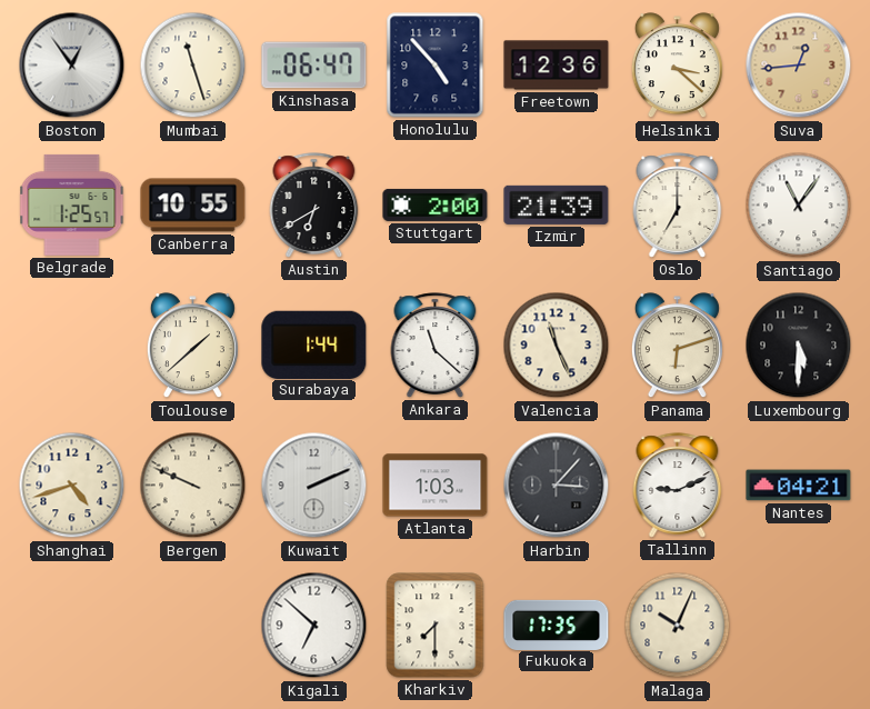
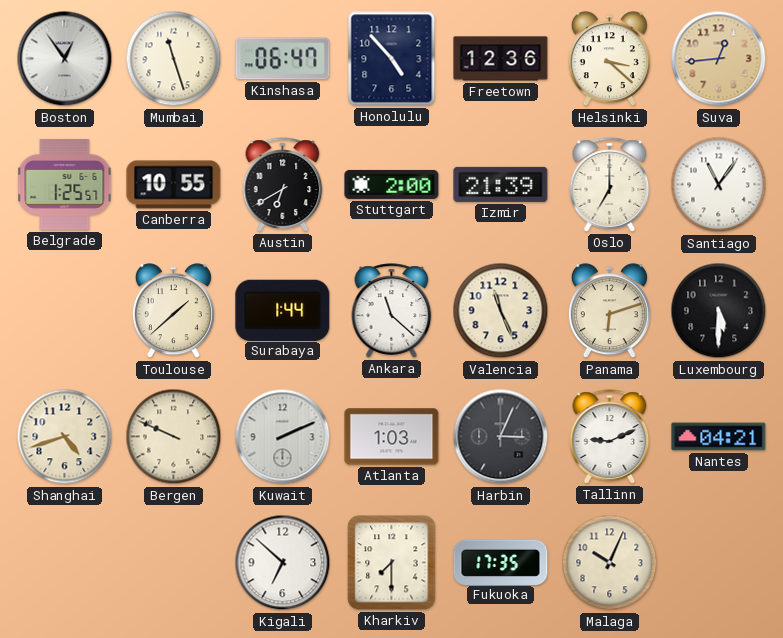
Harbin: 3:07 -> 3:04 (501, 437)
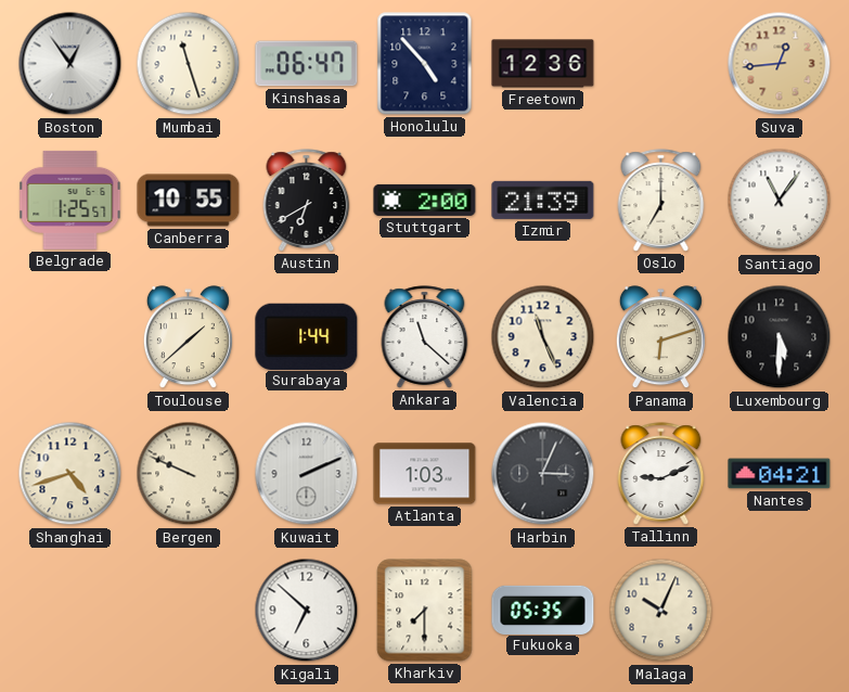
Helsinki: 3:22 -> none (609, 59)
Fukuoka: 17:35 -> 05:35 (543, 610)
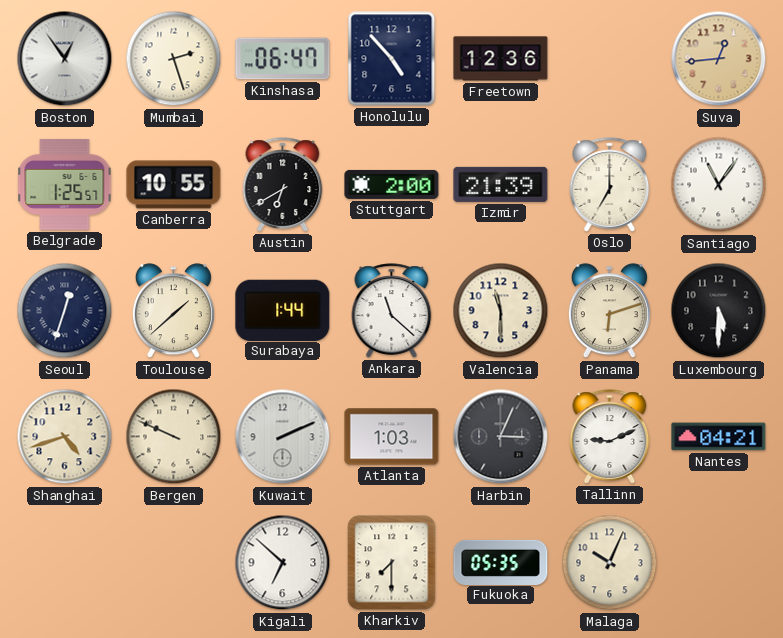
Mumbai: 11:27 -> 2:27 (174, 59)
Seoul: none -> 12:33 (65, 311)
Valencia: 11:26 -> 11:30 (501, 311)
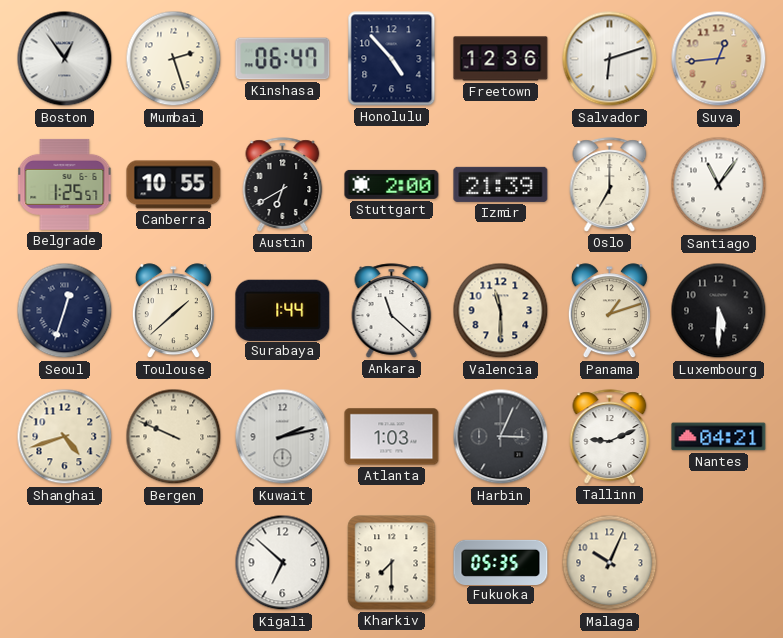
Salvador: none -> 6:12 (610, 59)
Panama: 6:12 -> 1:12 (609, 311)
Kuwait: 2:11 -> 2:13 (283, 437)
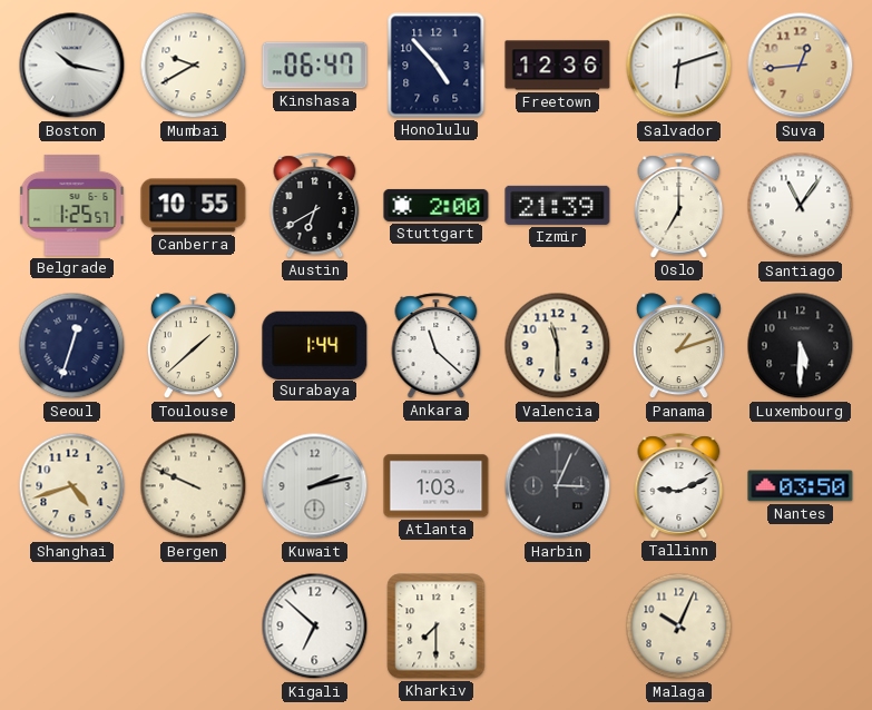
Boston: 12:54 -> 10:17 (72, 66)
Mumbai: 2:27 -> 9:40 (194, 66)
Nantes: 04:21 -> 03:50 (801, 486)
Fukuoka: 05:35 -> none (501, 562)
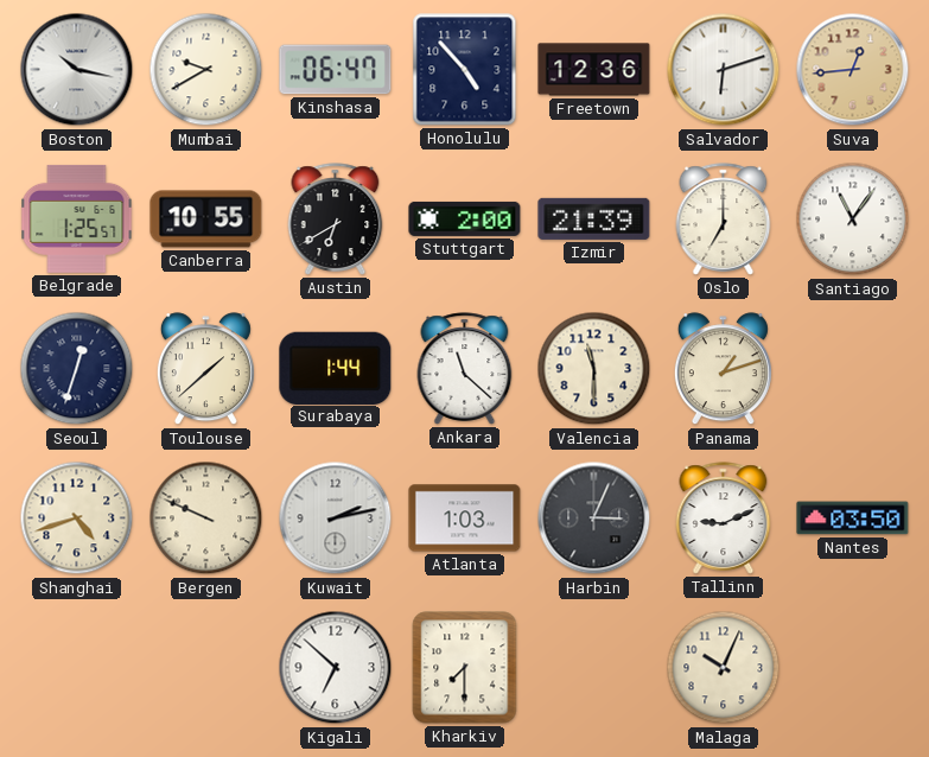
Luxembourg: 5:30 -> none (801, 346)
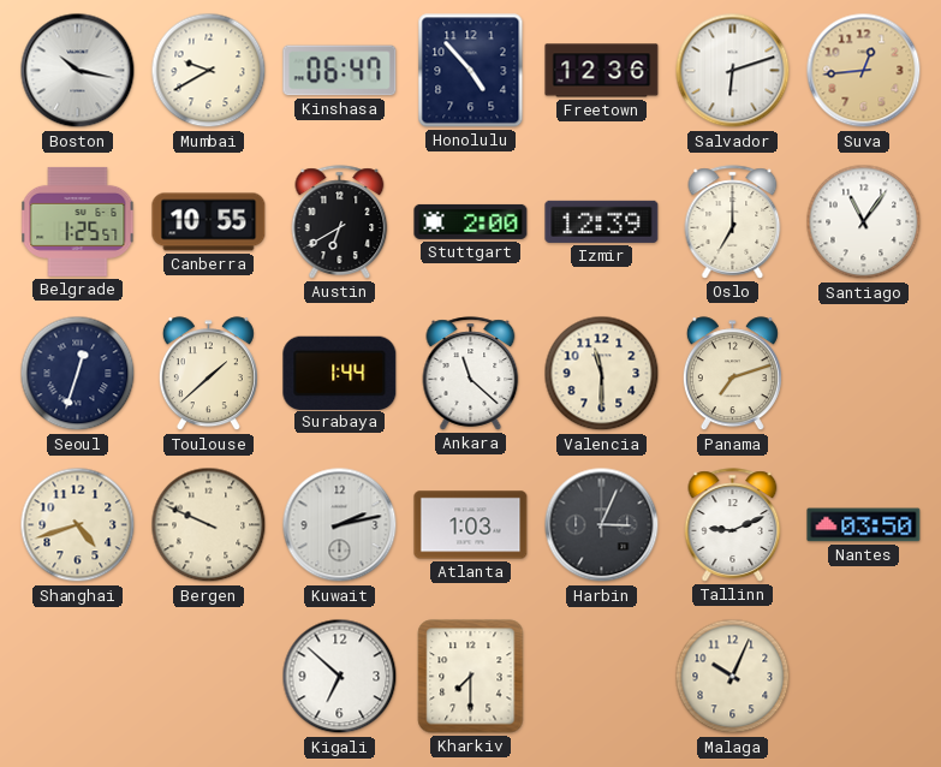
Izmir: 21:39 -> 12:39 (602, 221)
Panama: 1:12 -> 7:12 (732, 374)
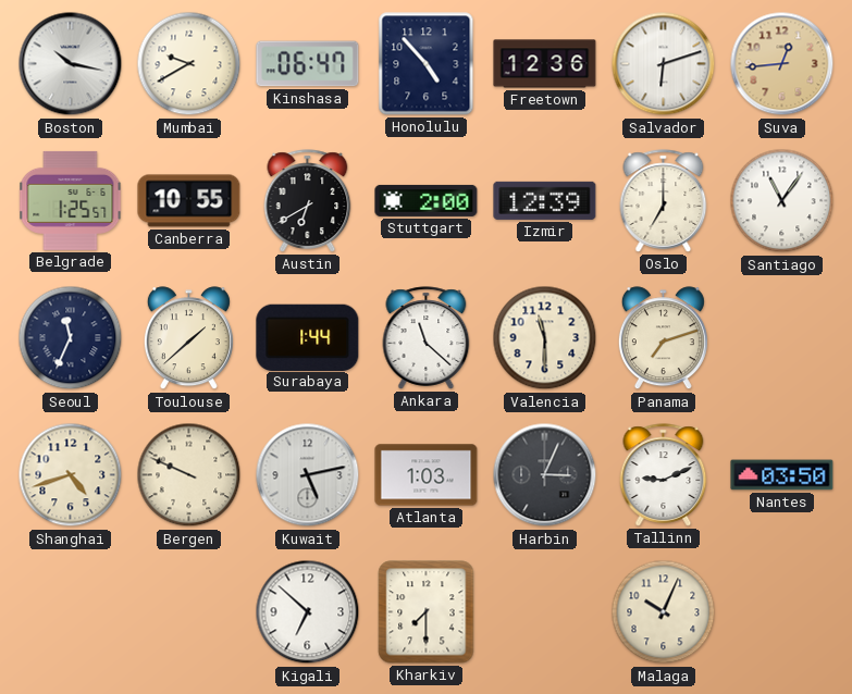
Seoul: 12:33 -> 11:34 (71, 338)
Kuwait: 2:13 -> 5:13 (308, 475)
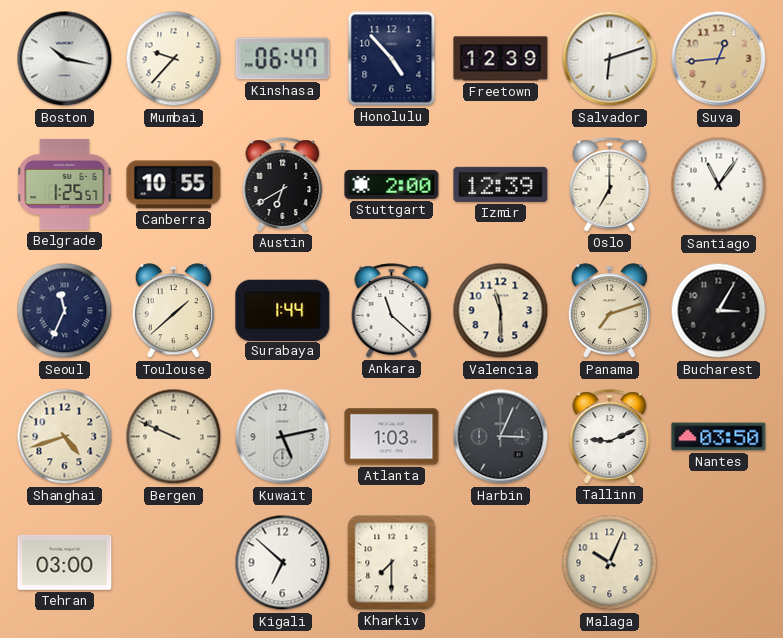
Mumbai: 9:40 -> 9:37 (174, 59)
Freetown: 12:36 -> 12:39 (501, 59)
Bucharest: none -> 3:05 (719, 311)
Tehran: none -> 03:00 (65, 562)
